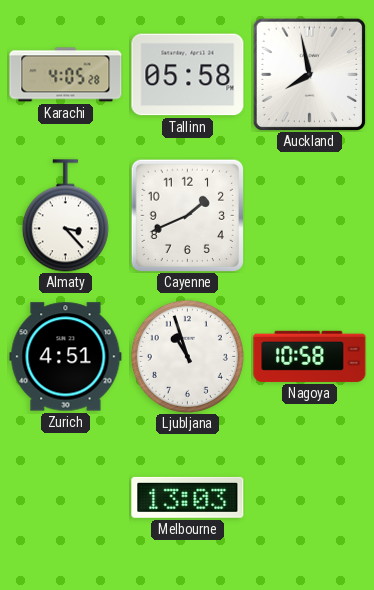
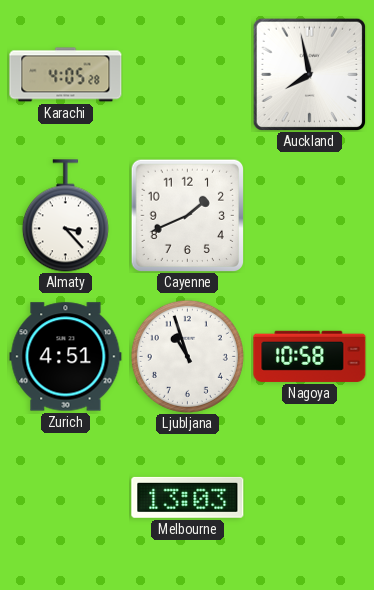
Tallinn: 05:58 -> none (188, 75)
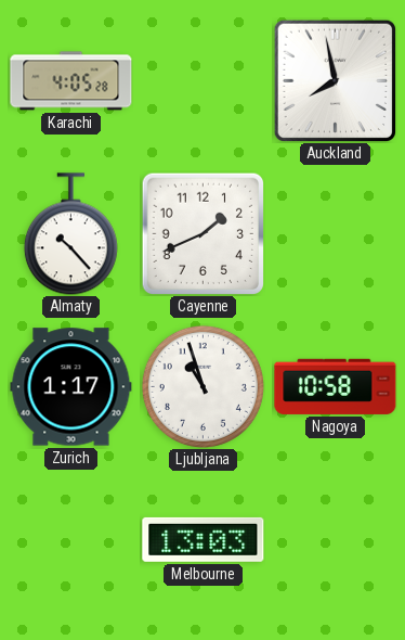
Almaty: 3:23 -> 10:23 (70, 234)
Zurich: 4:51 -> 1:17 (71, 387)
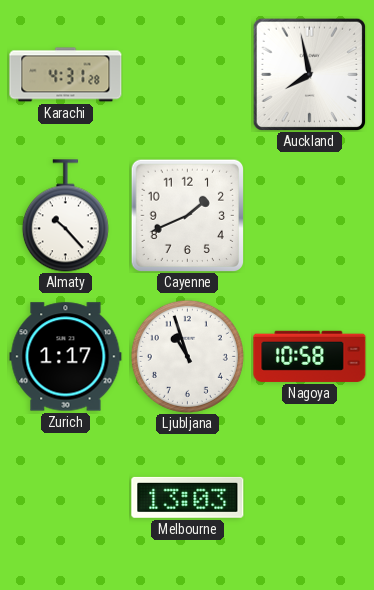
Karachi: 4:05 -> 4:31 (66, 75)
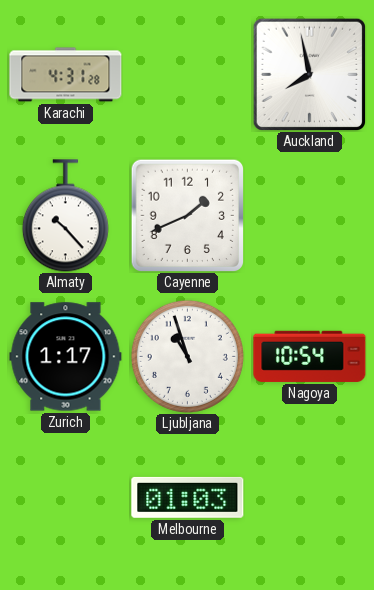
Nagoya: 10:58 -> 10:54 (310, 356)
Melbourne: 13:03 -> 01:03 (188, 497)
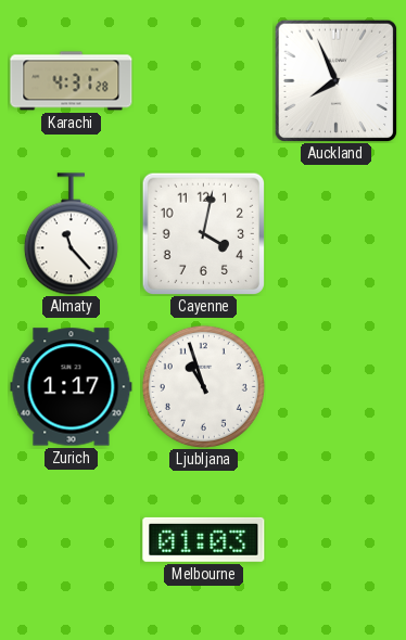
Auckland: 7:58 -> 7:56 (335, 80)
Almaty: 10:23 -> 11:23 (71, 234)
Cayenne: 1:41 -> 4:02 (203, 233)
Nagoya: 10:54 -> none (310, 356)
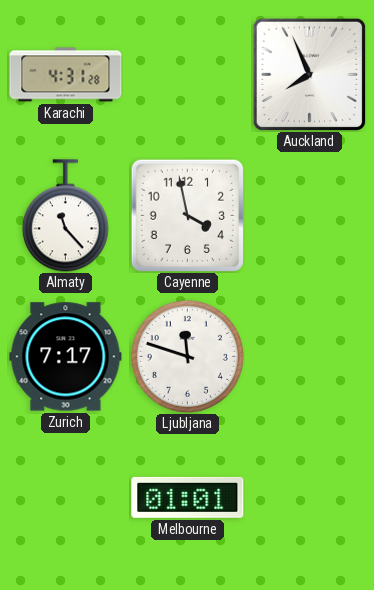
Cayenne: 4:02 -> 3:58 (187, 215)
Zurich: 1:17 -> 7:17 (66, 357)
Ljubljana: 10:57 -> 11:48 (187, 356)
Melbourne: 01:03 -> 01:01 (188, 497)
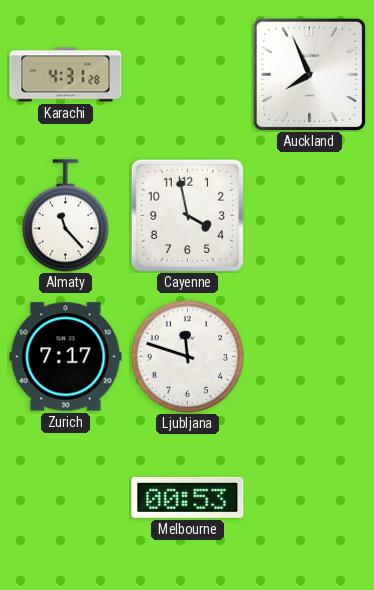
Melbourne: 01:01 -> 00:53 (188, 497)
